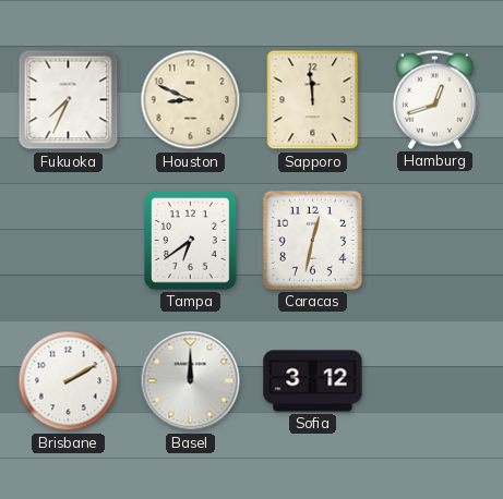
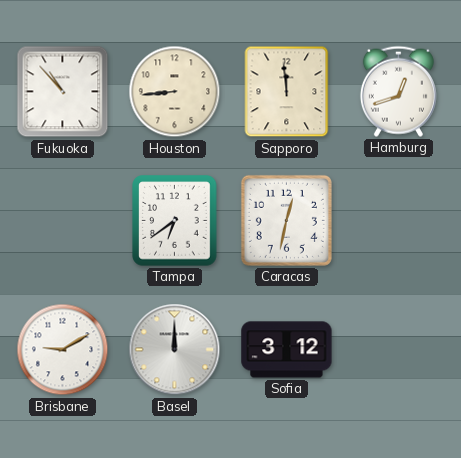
Fukuoka: 7:34 -> 10:53 (63, 92)
Houston: 8:49 -> 8:44 (175, 92)
Brisbane: 2:10 -> 9:10 (63, 350)
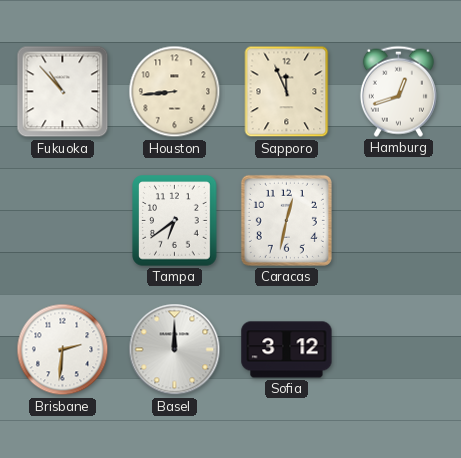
Sapporo: 11:59 -> 11:56 (287, 92)
Brisbane: 9:10 -> 2:31 (63, 350)
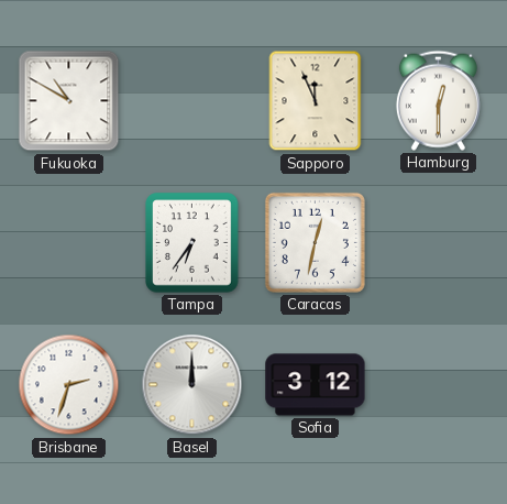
Fukuoka: 10:53 -> 10:50 (69, 101)
Houston: 8:44 -> none (175, 92)
Hamburg: 12:42 -> 12:30 (438, 100)
Tampa: 6:39 -> 6:36 (192, 243)
Brisbane: 2:31 -> 2:33 (69, 385)
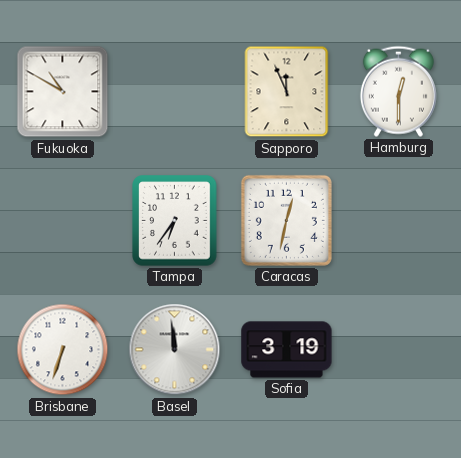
Brisbane: 2:33 -> 6:33 (63, 350)
Basel: 12:00 -> 11:59 (175, 350)
Sofia: 3:12 -> 3:19 (287, 350)
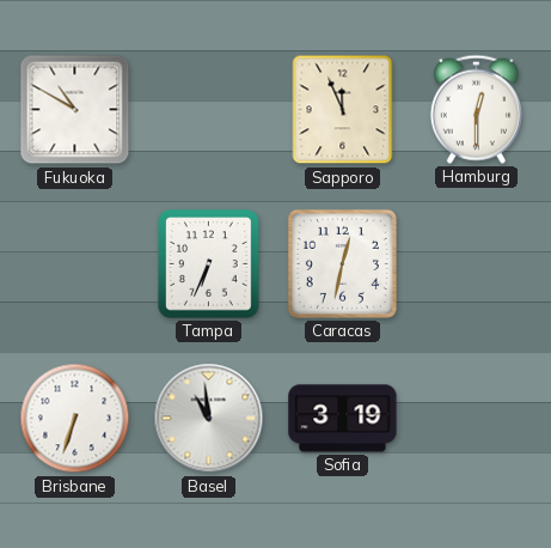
Tampa: 6:36 -> 6:34 (209, 264)
Basel: 11:59 -> 10:59 (209, 419)
